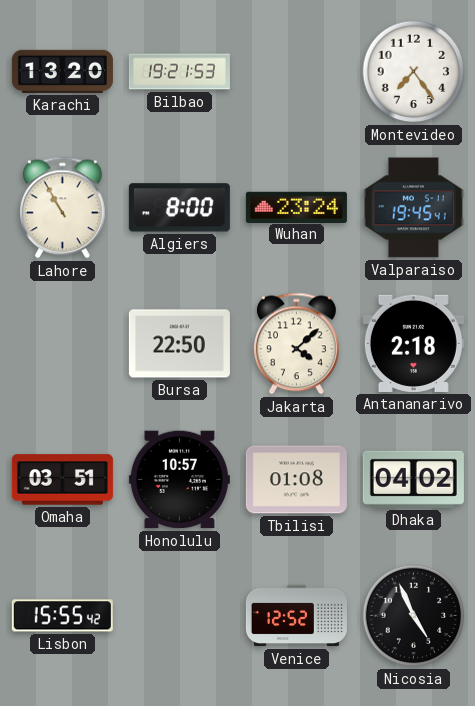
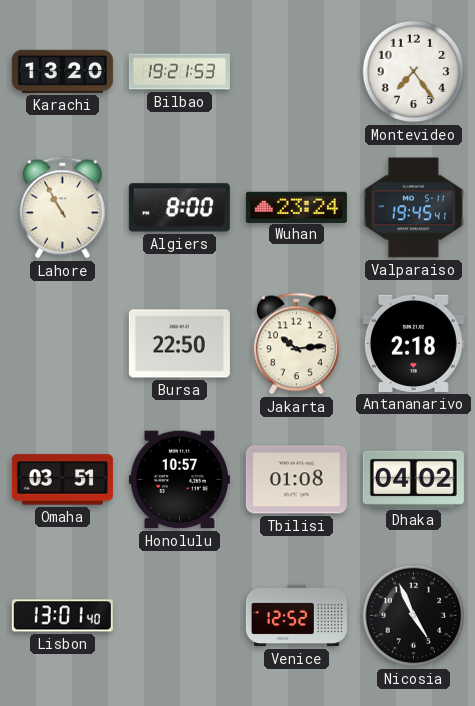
Jakarta: 4:08 -> 10:14 (297, 344)
Lisbon: 15:55 -> 13:01 (62, 616)
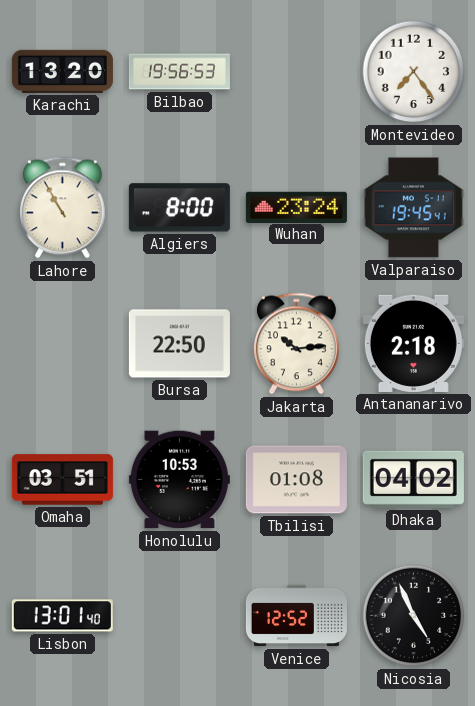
Bilbao: 19:21 -> 19:56 (179, 72)
Honolulu: 10:57 -> 10:53 (179, 480)
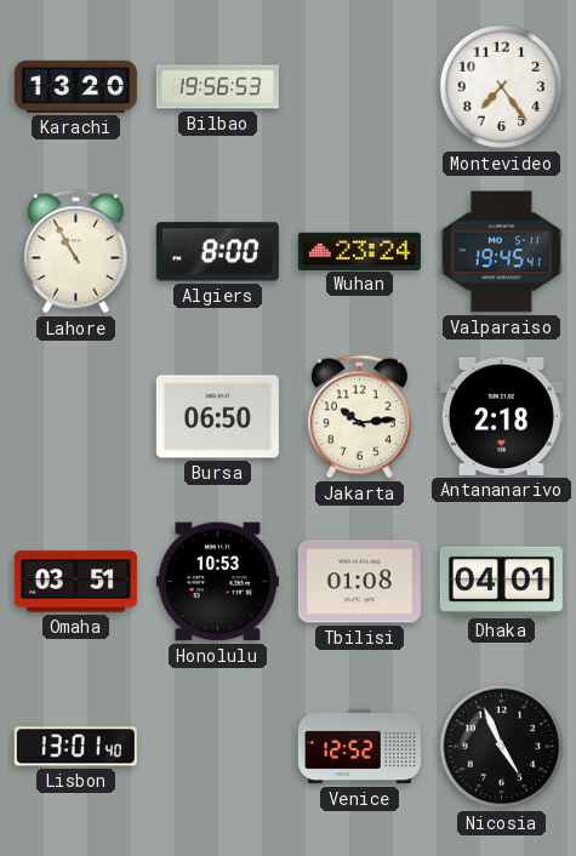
Bursa: 22:50 -> 06:50 (217, 417)
Dhaka: 04:02 -> 04:01 (501, 581)
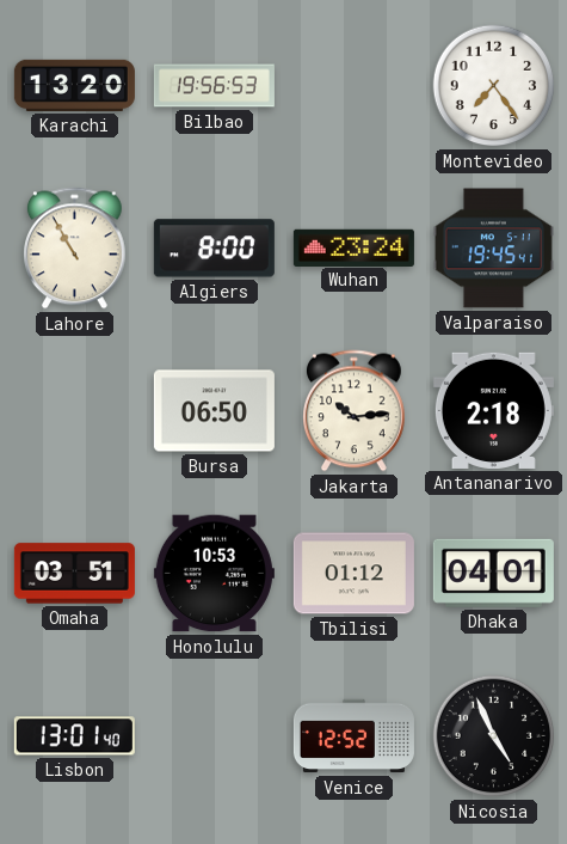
Tbilisi: 01:08 -> 01:12 (353, 574)
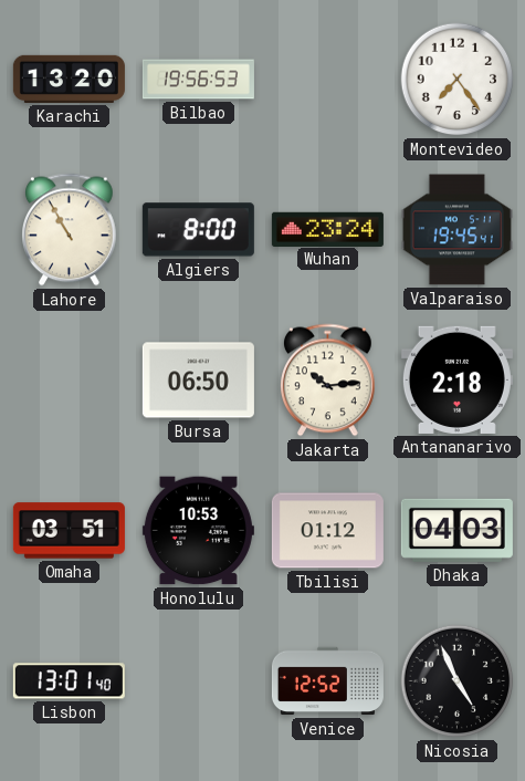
Dhaka: 04:01 -> 04:03 (456, 530)
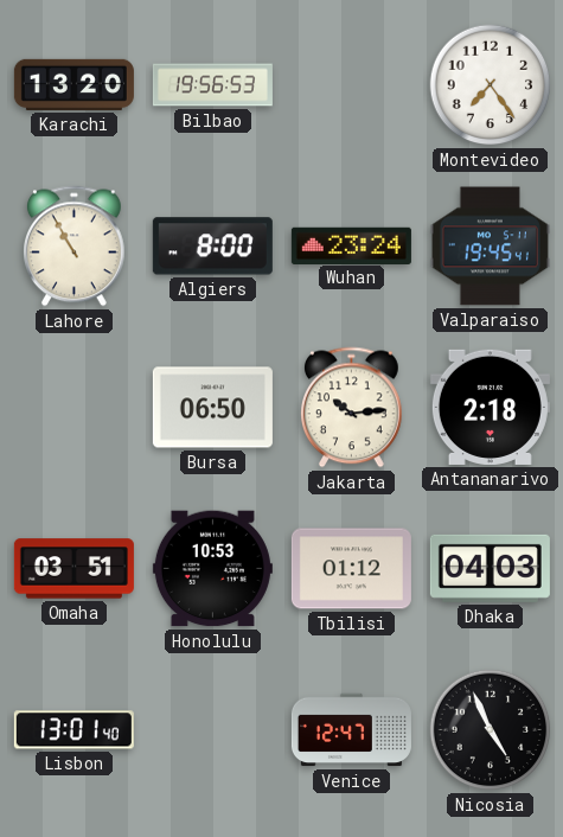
Venice: 12:52 -> 12:47 (351, 730)
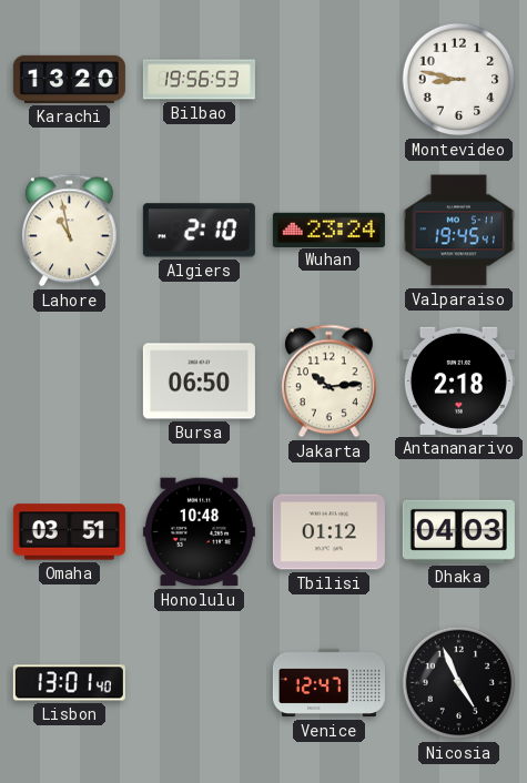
Montevideo: 7:24 -> 8:47 (459, 80)
Lahore: 10:55 -> 10:58 (70, 231)
Algiers: 8:00 -> 2:10 (199, 231)
Honolulu: 10:53 -> 10:48 (199, 532)
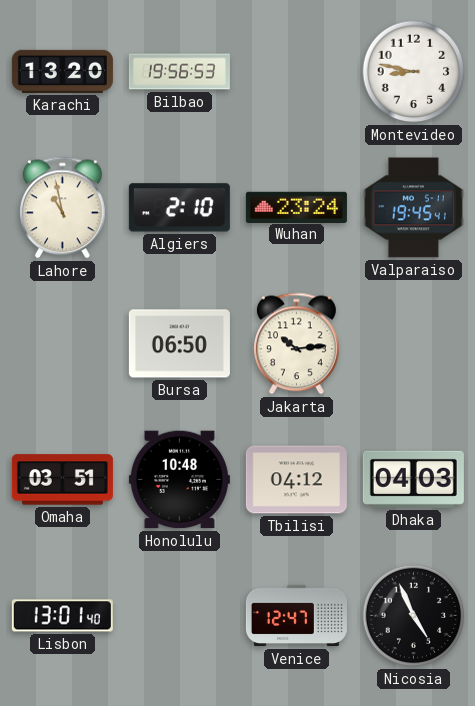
Antananarivo: 2:18 -> none (458, 380)
Tbilisi: 01:12 -> 04:12 (296, 480)
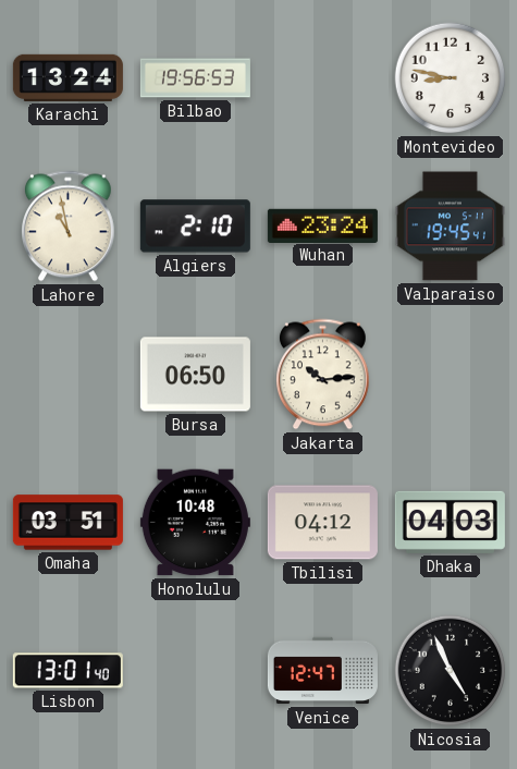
Karachi: 13:20 -> 13:24 (67, 77)
